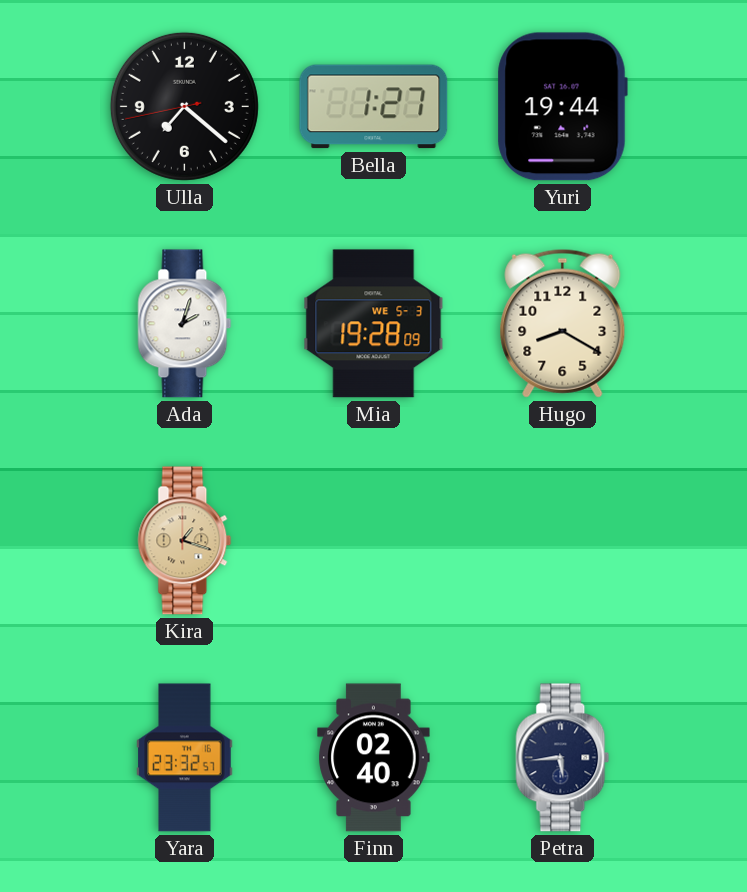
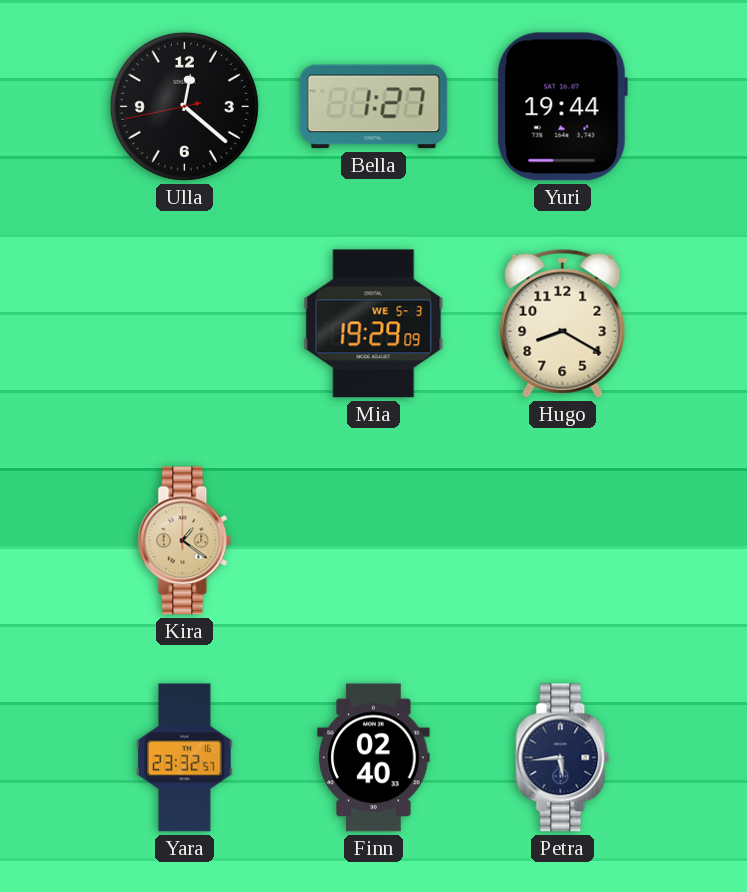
Ulla: 7:21 -> 12:21 (184, 106)
Ada: 2:03 -> none (185, 324)
Mia: 19:28 -> 19:29 (374, 324)
Kira: 1:18 -> 1:21 (185, 541)
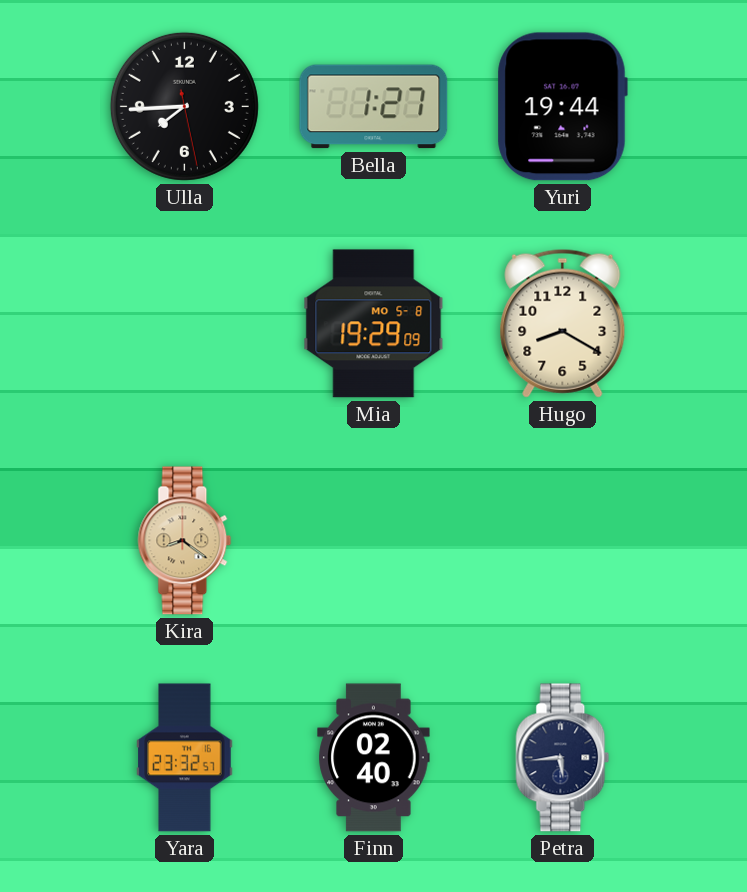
Ulla: 12:21 -> 7:44 (184, 106)
Mia date: WE 5-3 -> MO 5-8 (374, 324)
Kira: 1:21 -> 8:21 (185, 541)
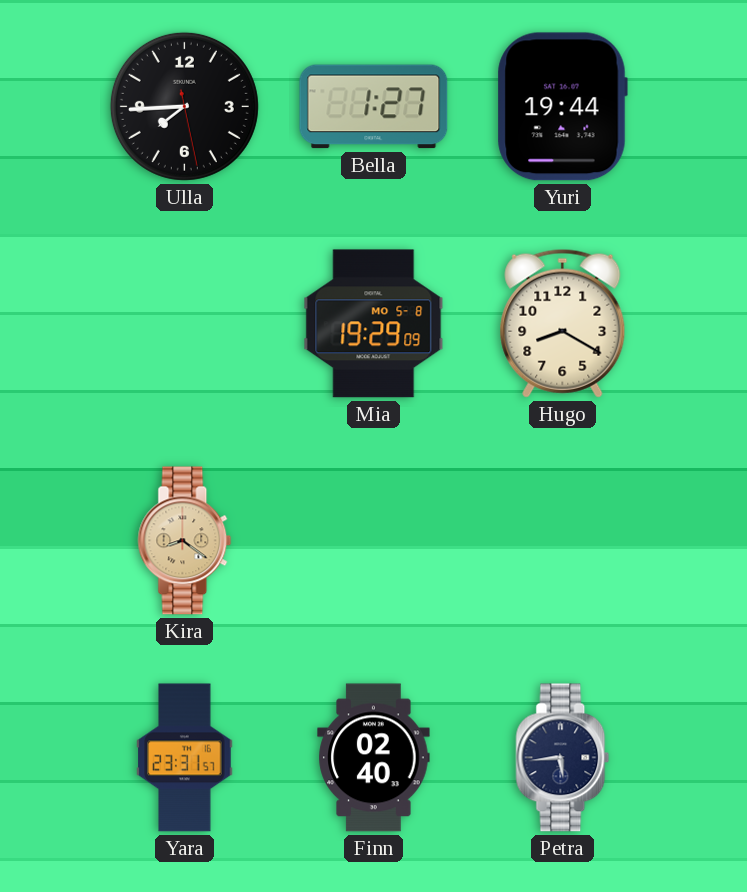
Yara: 23:32 -> 23:31 (185, 758)
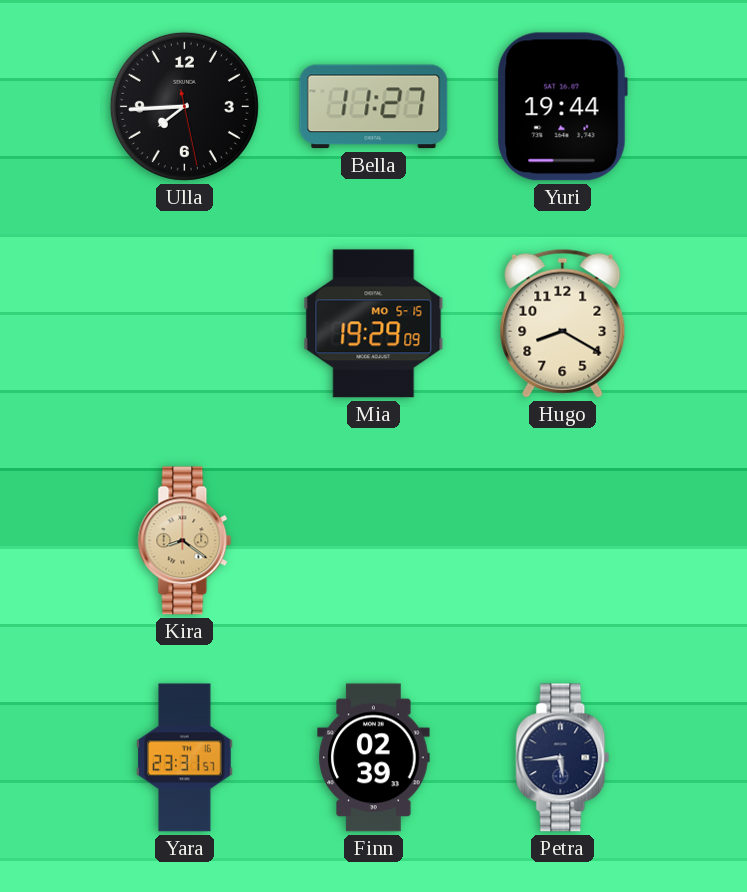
Bella: 1:27 -> 11:27 (374, 107)
Mia date: MO 5-8 -> MO 5-15 (374, 324)
Finn: 02:40 -> 02:39 (374, 758)
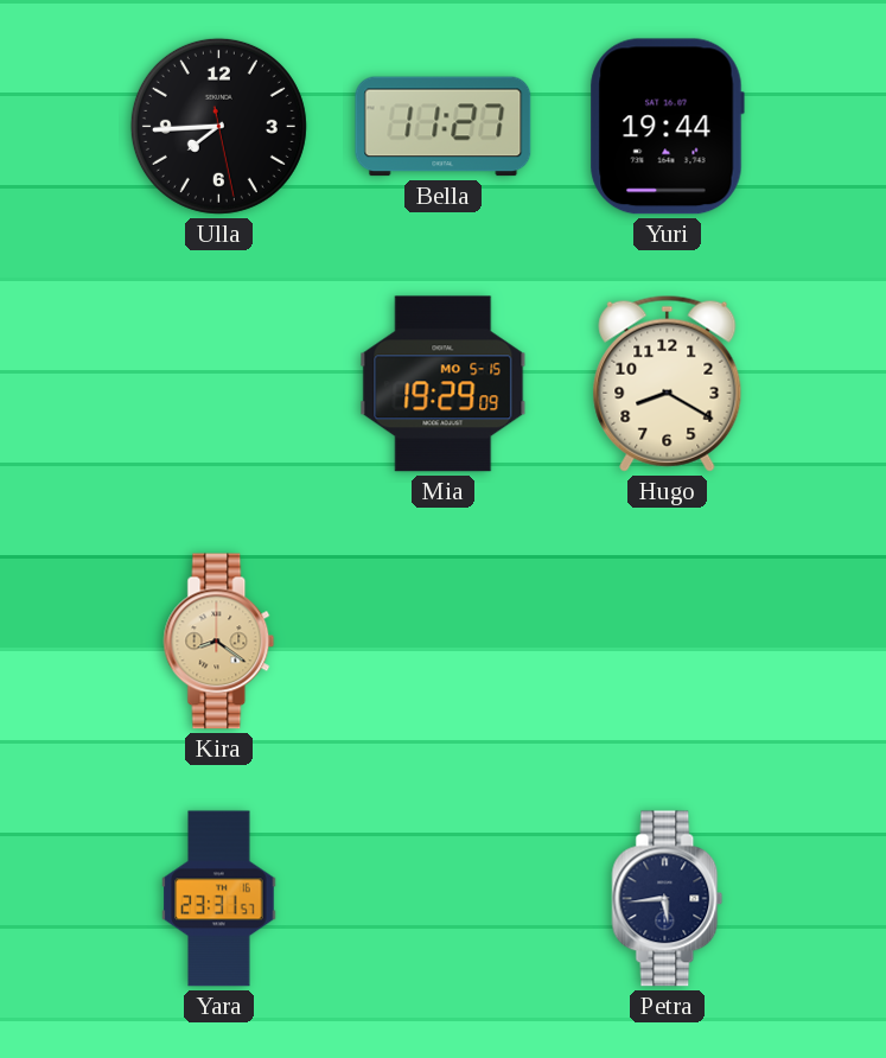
Finn: 02:39 -> none (374, 758)
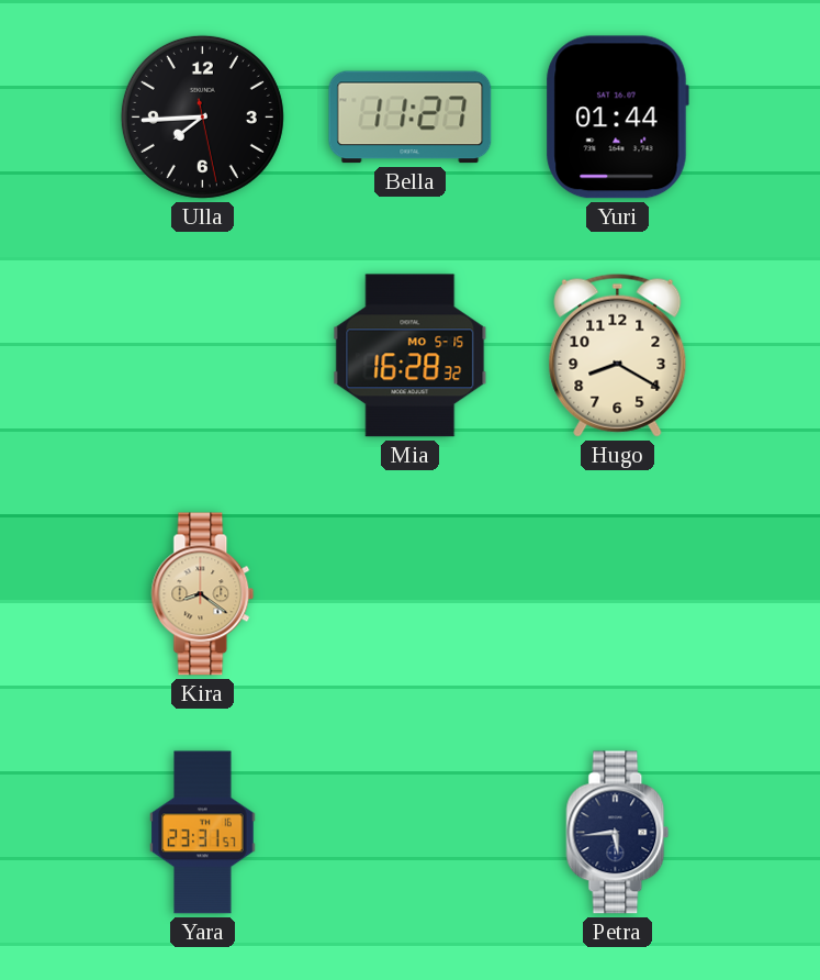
Yuri: 19:44 -> 01:44 (617, 118)
Mia: 19:29 -> 16:28 (411, 356)
